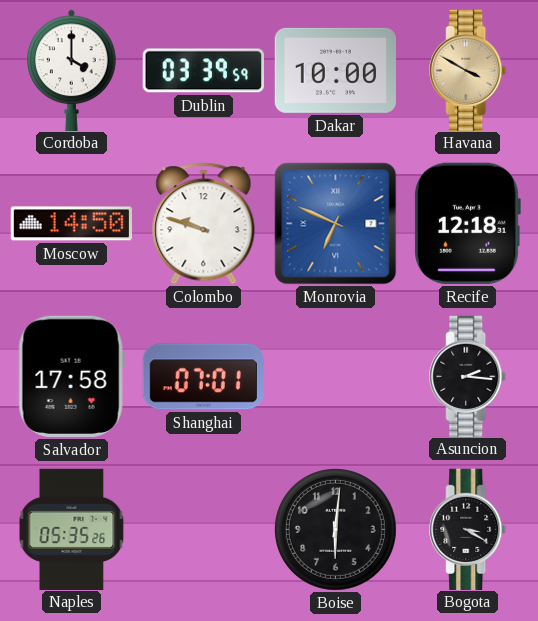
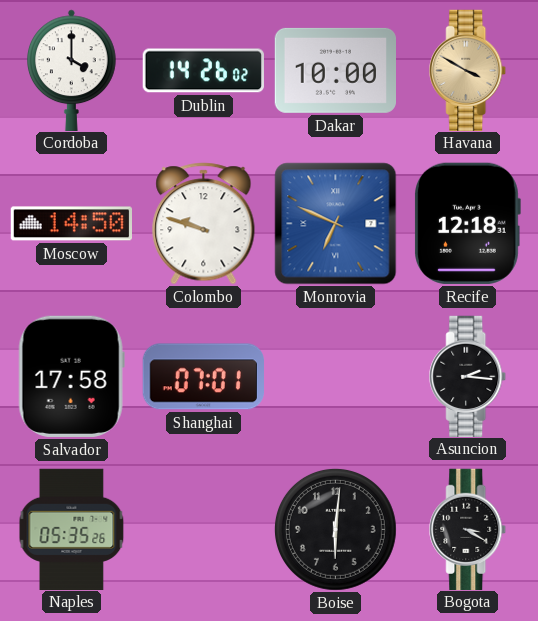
Dublin: 03:39 -> 14:26 (203, 71)
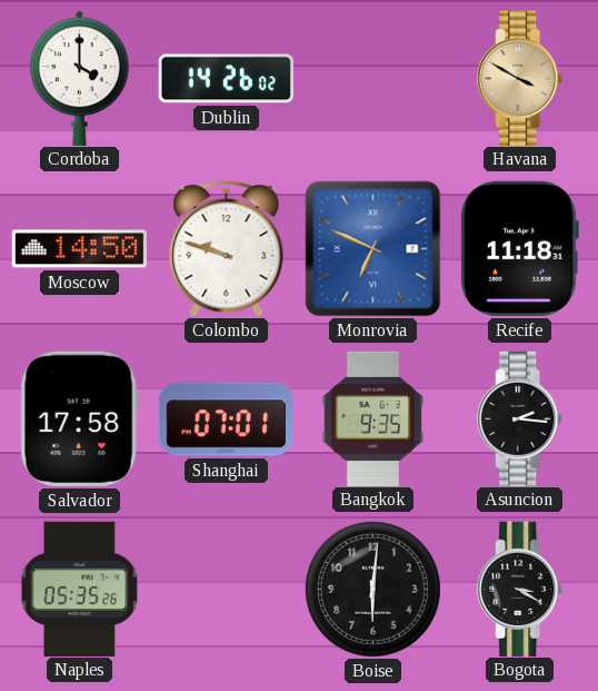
Dakar: 10:00 -> none (335, 70)
Recife: 12:18 -> 11:18 (519, 248)
Bangkok: none -> 9:35 (372, 418)
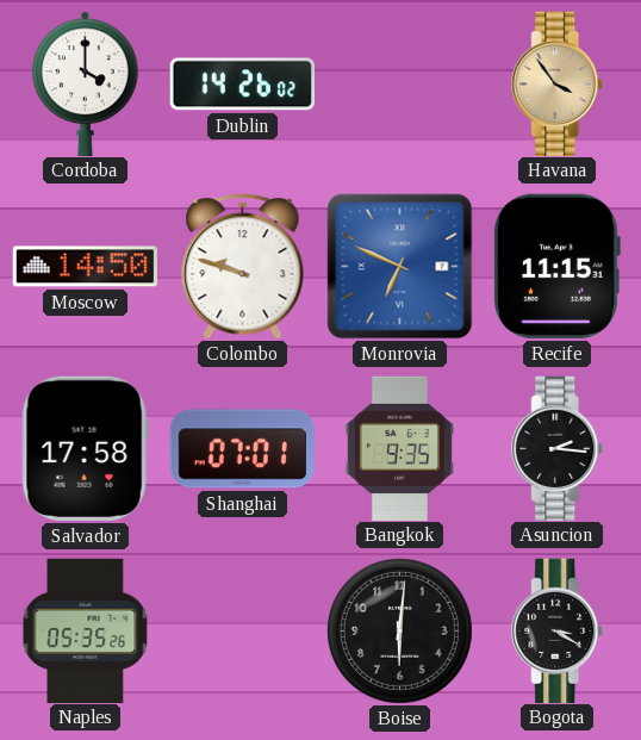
Havana: 3:50 -> 3:54 (558, 83)
Recife: 11:18 -> 11:15 (556, 266)
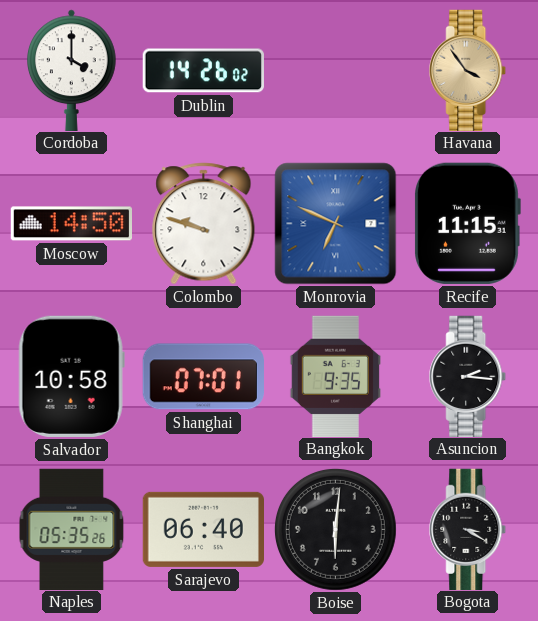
Salvador: 17:58 -> 10:58 (71, 376)
Sarajevo: none -> 06:40 (203, 529)
